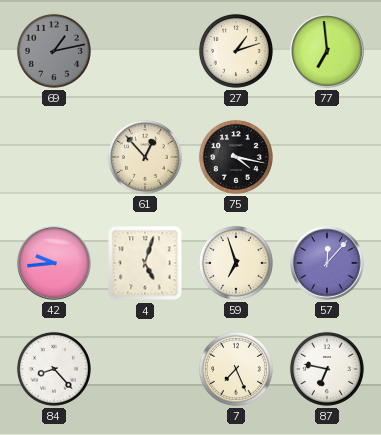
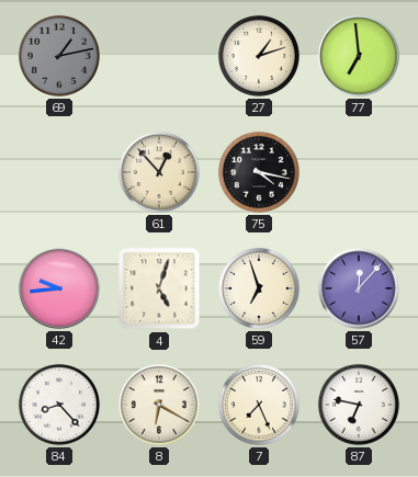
8: none -> 6:20 (159, 405)
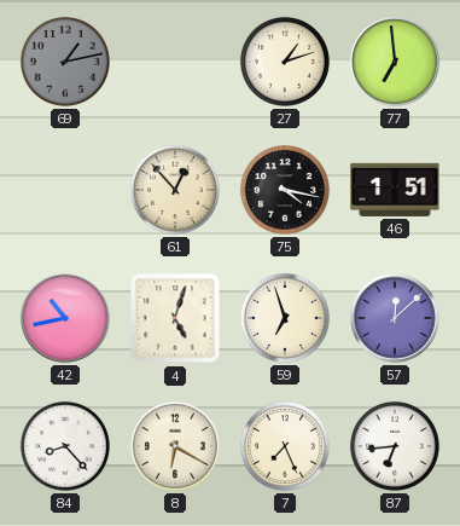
46: none -> 1:51 (395, 190)
42: 9:44 -> 10:43 (65, 318)
57: 12:07 -> 12:08 (395, 318)
87: 6:47 -> 6:44 (395, 446)
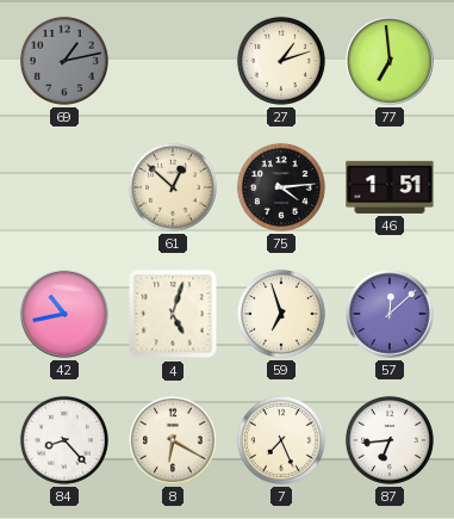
61: 12:53 -> 12:52 (173, 187)
75: 4:17 -> 4:14 (281, 187)
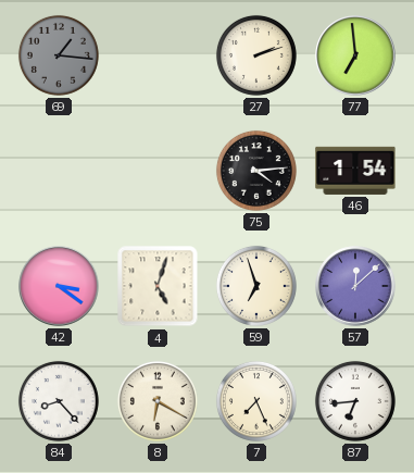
69: 1:13 -> 1:16 (59, 55)
27: 1:12 -> 2:12 (256, 55)
61: 12:52 -> none (173, 187)
46: 1:51 -> 1:54 (355, 171)
42: 10:43 -> 3:21 (59, 286)
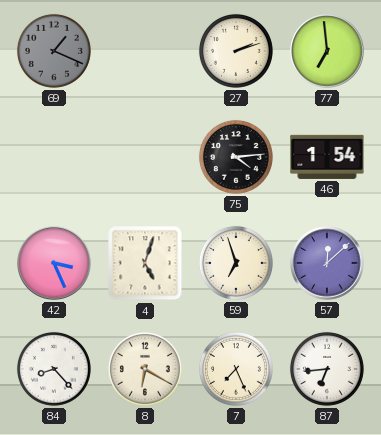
69: 1:16 -> 1:19 (54, 51)
42: 3:21 -> 3:26 (54, 263)
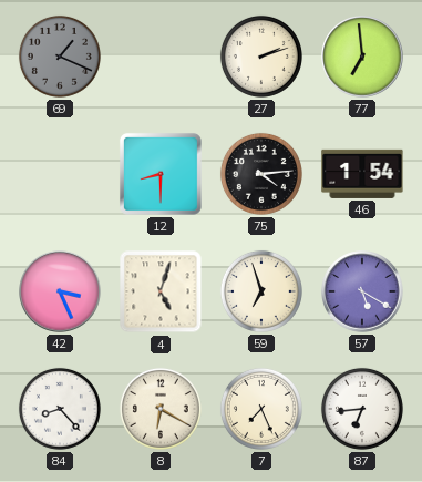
12: none -> 8:30 (161, 174)
57: 12:08 -> 5:20 (362, 291)
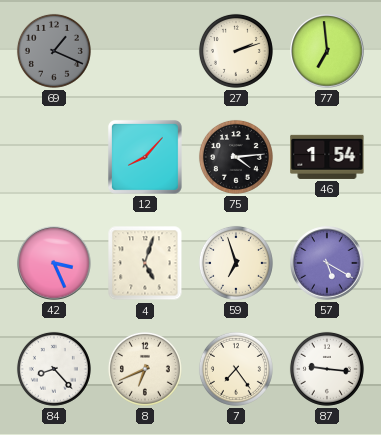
12: 8:30 -> 8:07 (145, 157)
8: 6:20 -> 6:41 (145, 369)
7: 7:26 -> 7:24 (236, 369)
87: 6:44 -> 9:16 (327, 369)
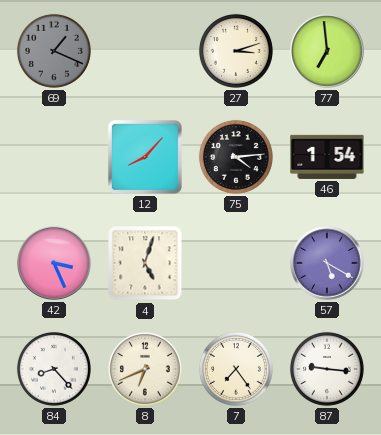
27: 2:12 -> 3:12 (236, 51)
59: 6:57 -> none (236, 263)
